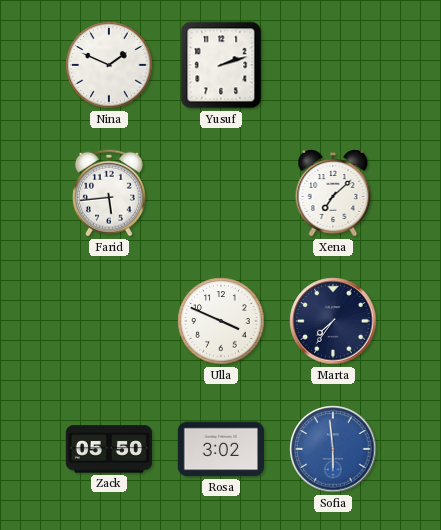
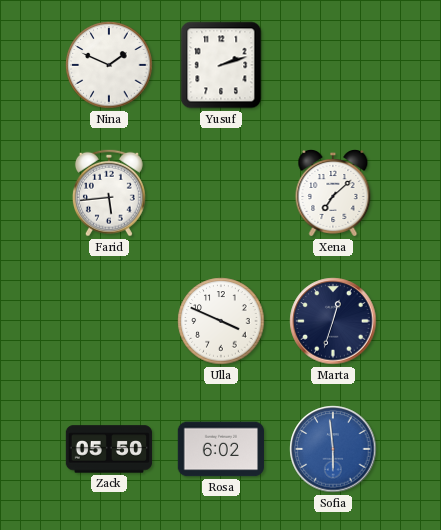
Marta: 7:36 -> 12:33 (333, 321)
Rosa: 3:02 -> 6:02 (220, 449)
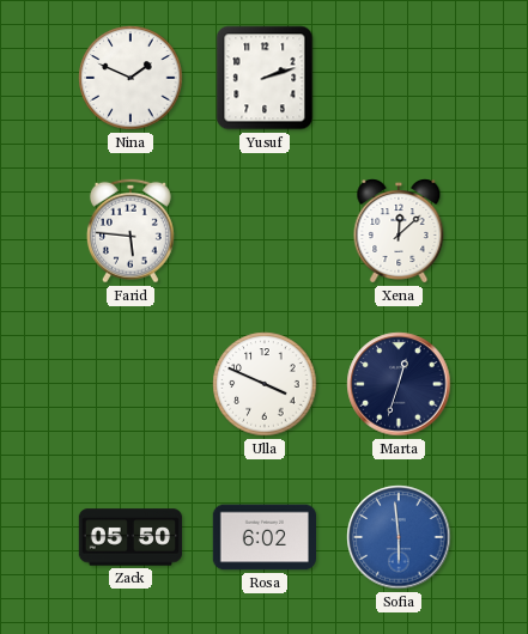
Farid: 5:44 -> 5:46 (131, 231)
Xena: 7:08 -> 12:08 (399, 232)
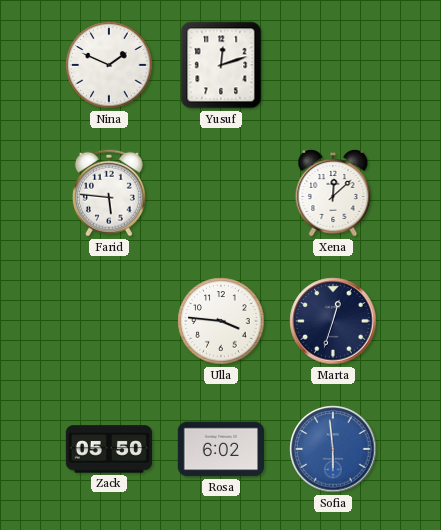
Yusuf: 2:12 -> 12:12 (221, 65)
Ulla: 3:49 -> 3:46 (221, 321)
